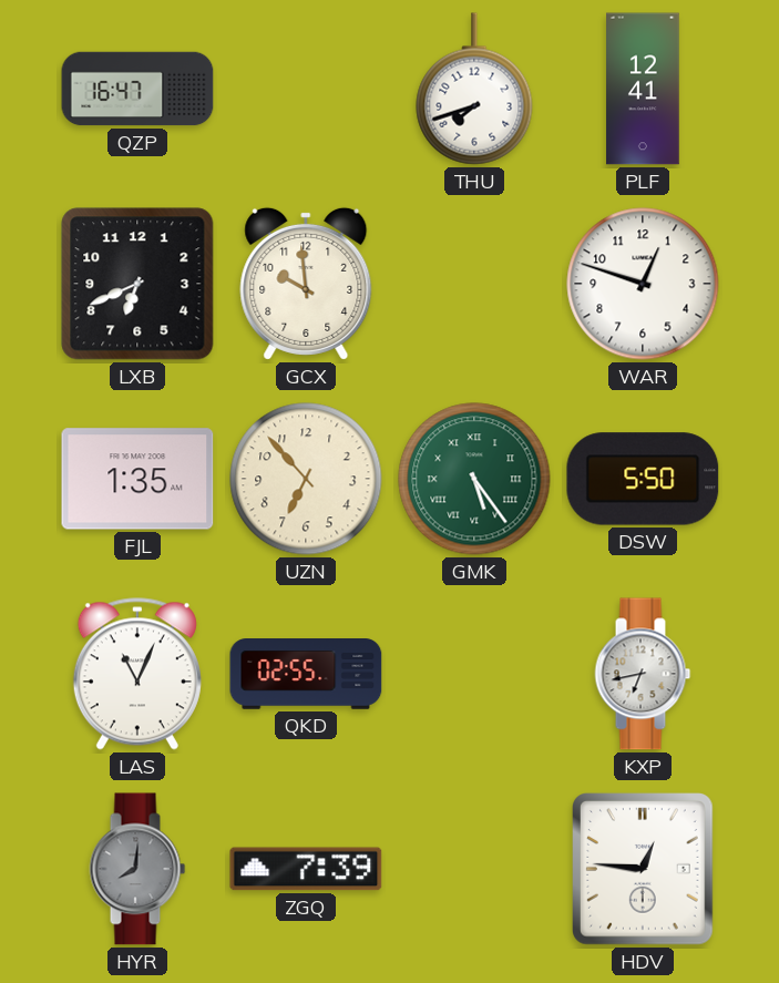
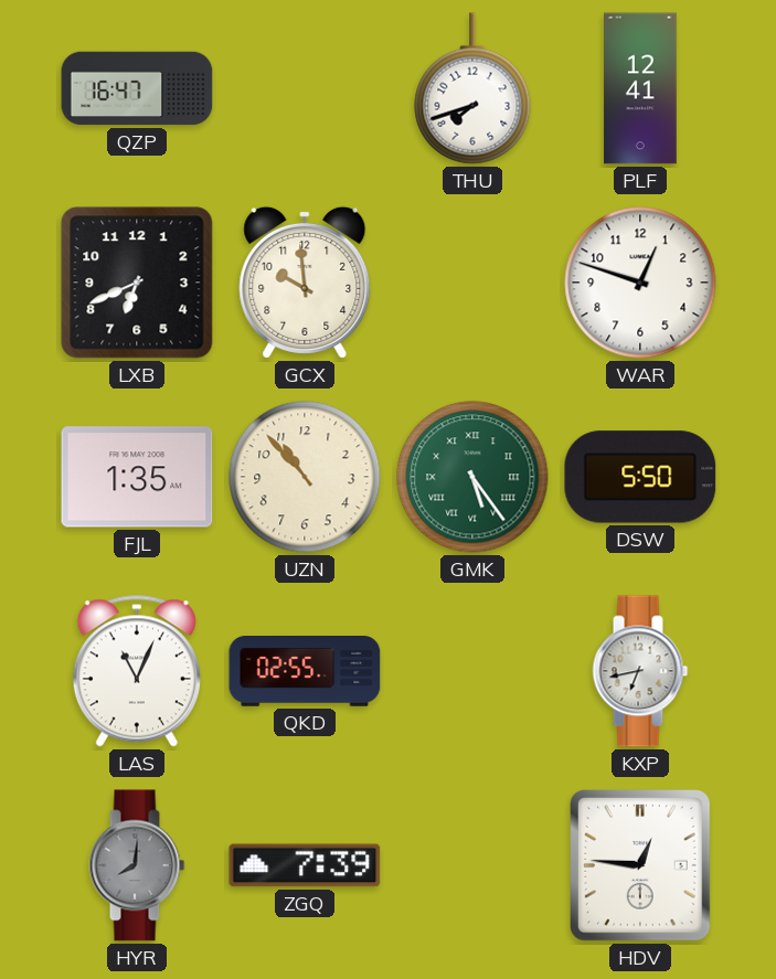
UZN: 6:53 -> 10:53 (305, 477)
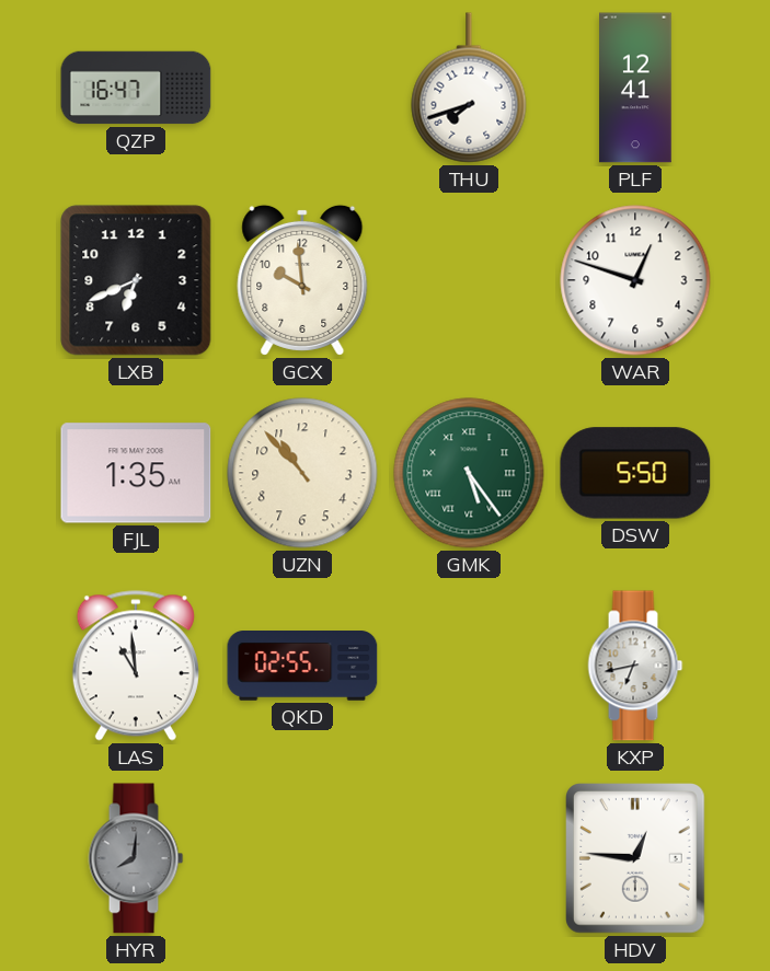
LAS: 11:04 -> 10:59 (136, 666)
ZGQ: 7:39 -> none (305, 865)
